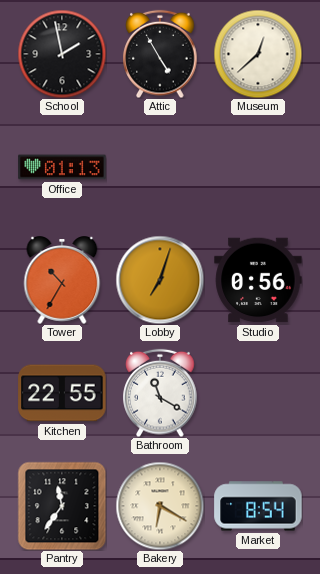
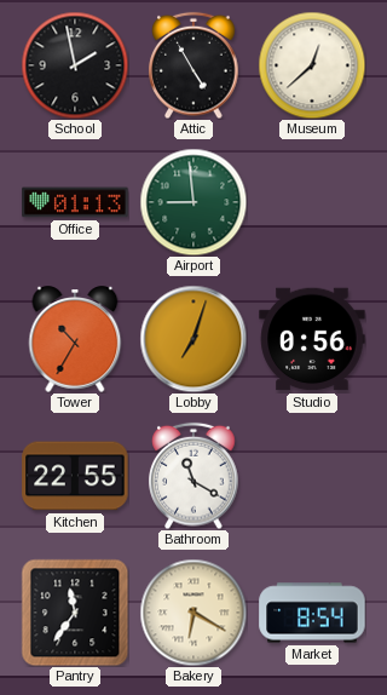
Airport: none -> 8:59 (193, 202)
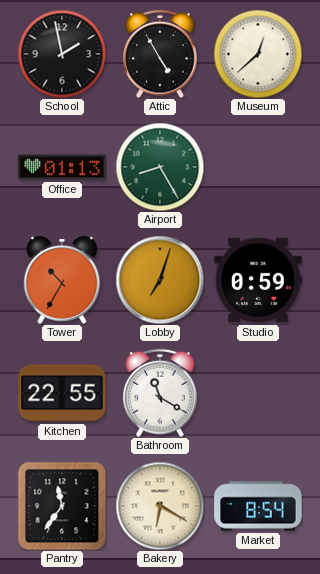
Airport: 8:59 -> 8:25 (160, 167)
Studio: 0:56 -> 0:59 (258, 280)
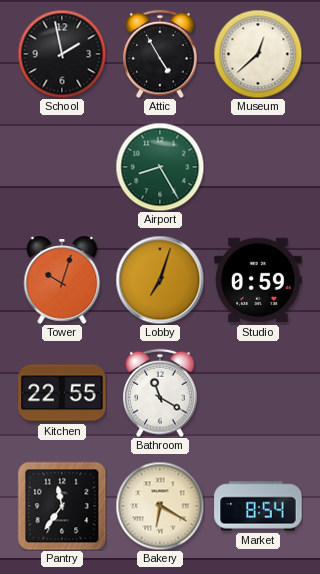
Office: 01:13 -> none (62, 167)
Tower: 10:35 -> 10:03 (62, 280)
